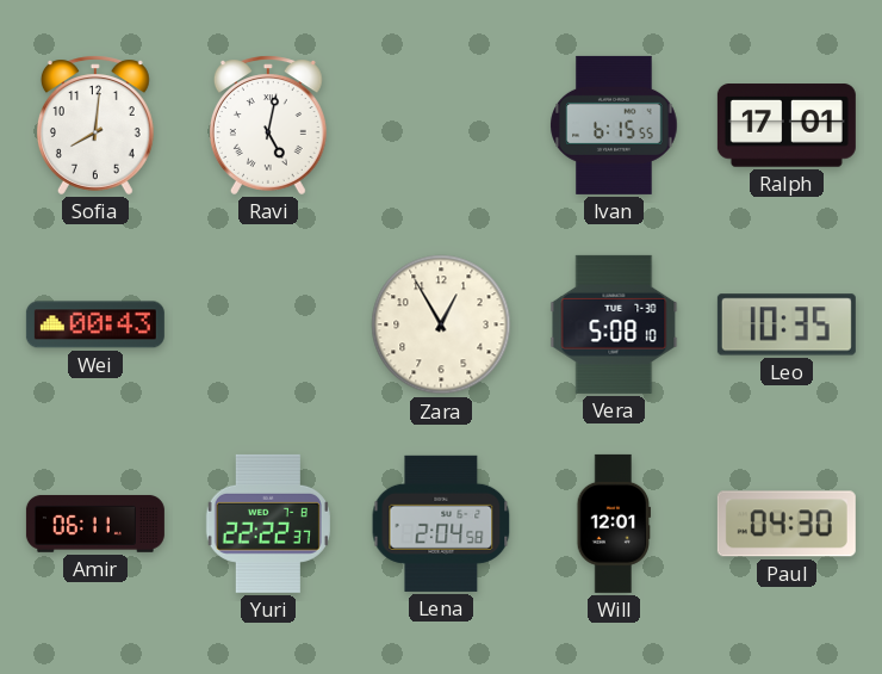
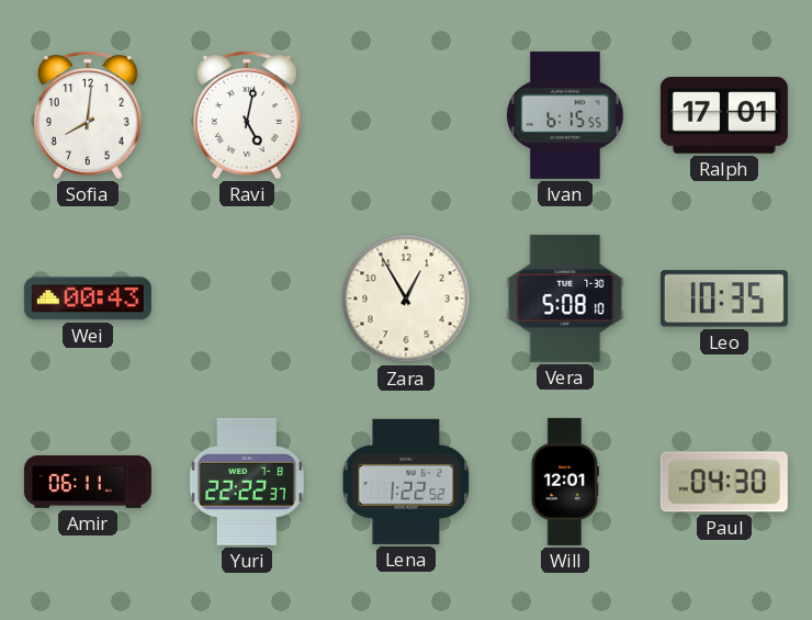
Lena: 2:04 -> 1:22 (406, 482)
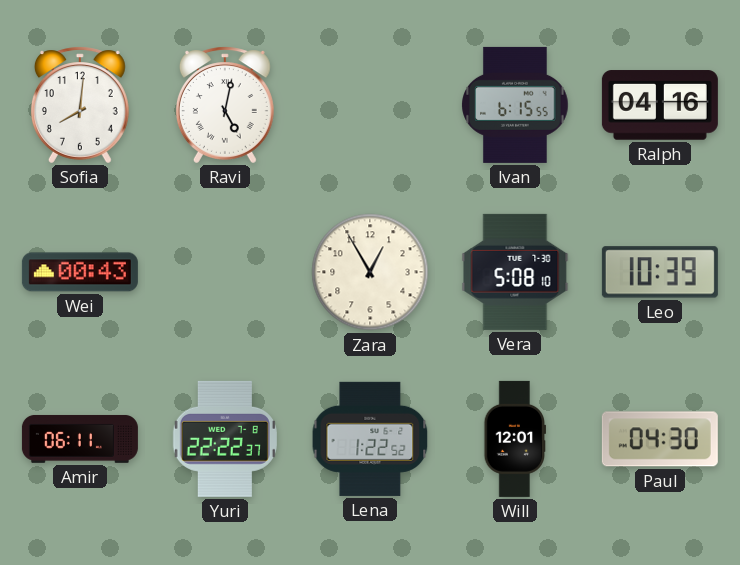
Ralph: 17:01 -> 04:16 (660, 105)
Leo: 10:35 -> 10:39 (660, 272)
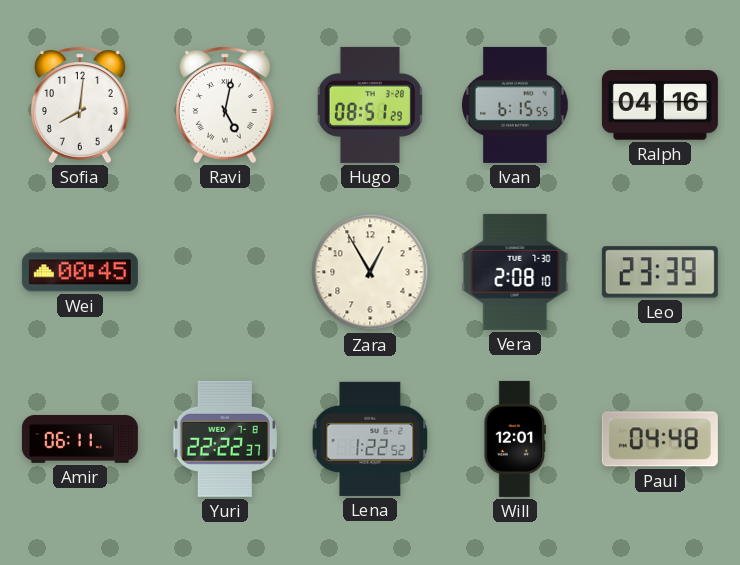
Hugo: none -> 08:51 (370, 105)
Wei: 00:43 -> 00:45 (80, 272)
Vera: 5:08 -> 2:08 (515, 272)
Leo: 10:39 -> 23:39 (660, 272)
Paul: 04:30 -> 04:48 (660, 439)
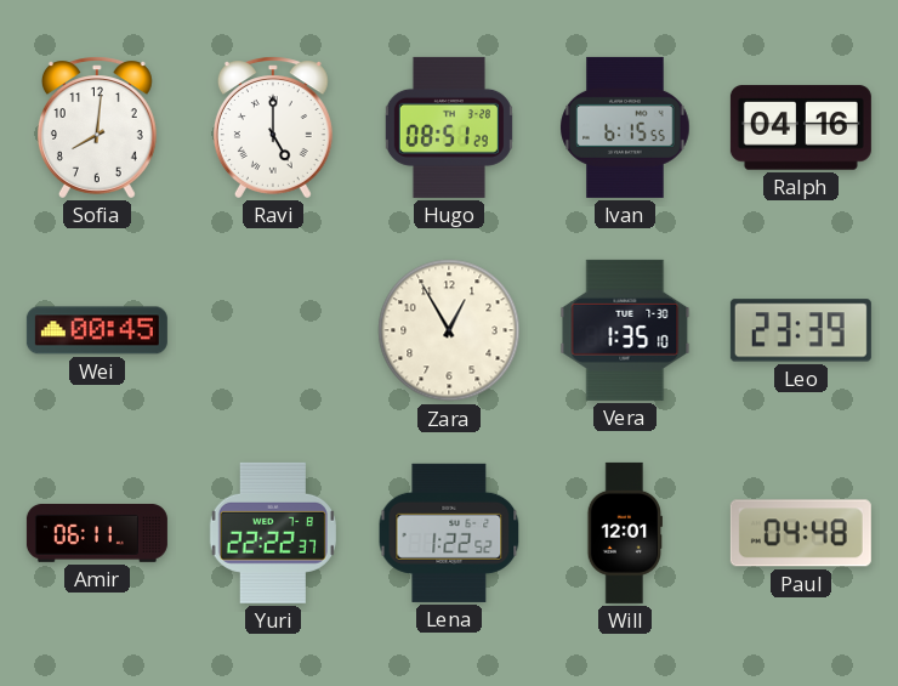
Ravi: 5:02 -> 5:00 (273, 127)
Vera: 2:08 -> 1:35 (625, 330)
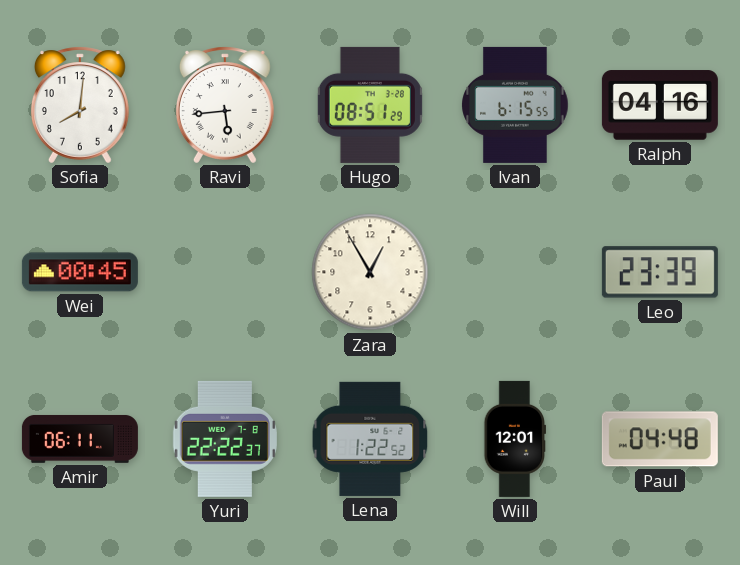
Ravi: 5:00 -> 5:44 (225, 105)
Vera: 1:35 -> none (625, 330)
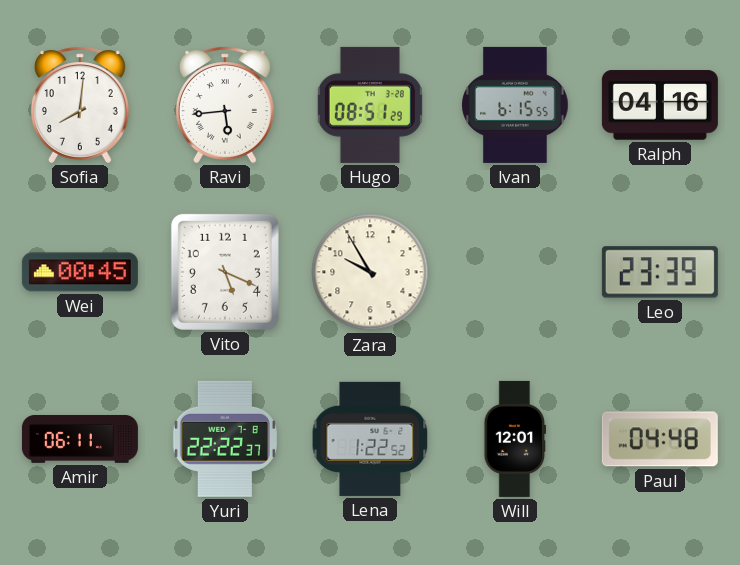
Vito: none -> 5:19 (225, 272)
Zara: 12:55 -> 9:55 (370, 272)
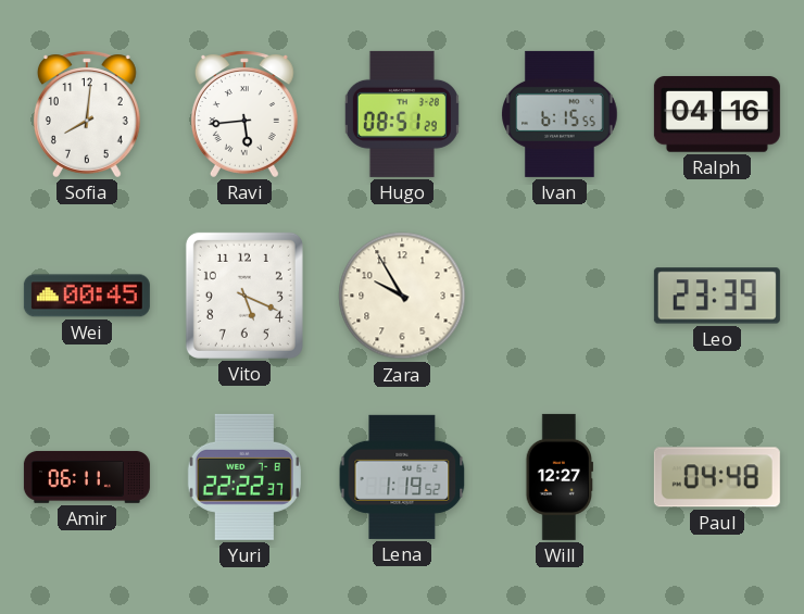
Lena: 1:22 -> 1:19 (402, 477)
Will: 12:01 -> 12:27 (558, 477)
